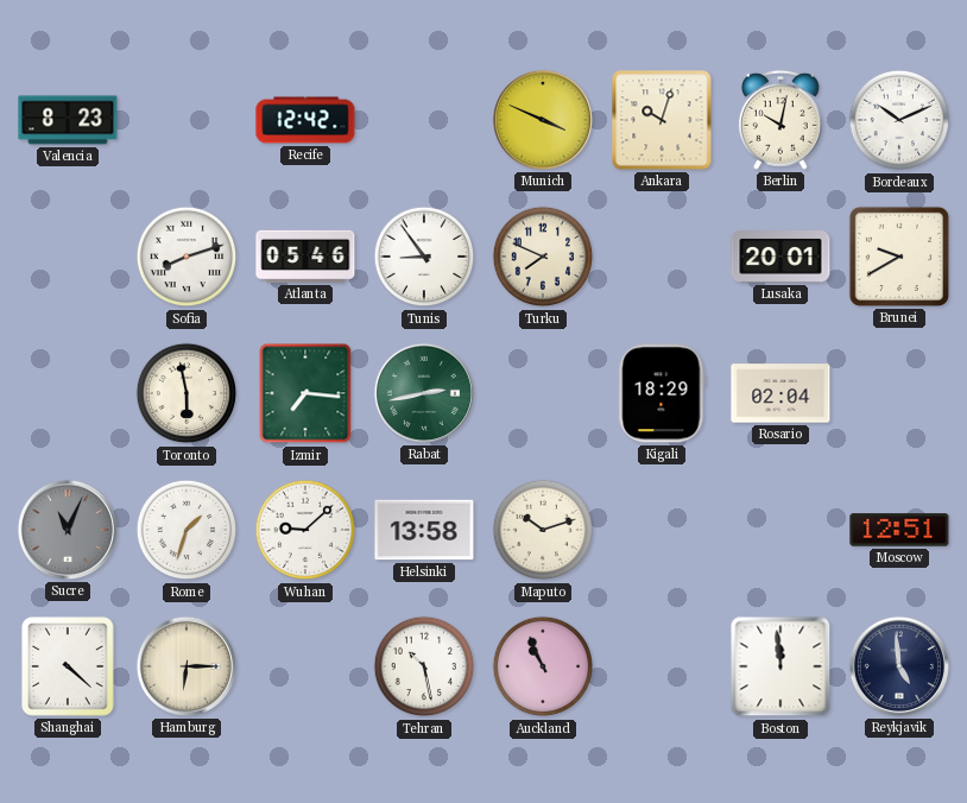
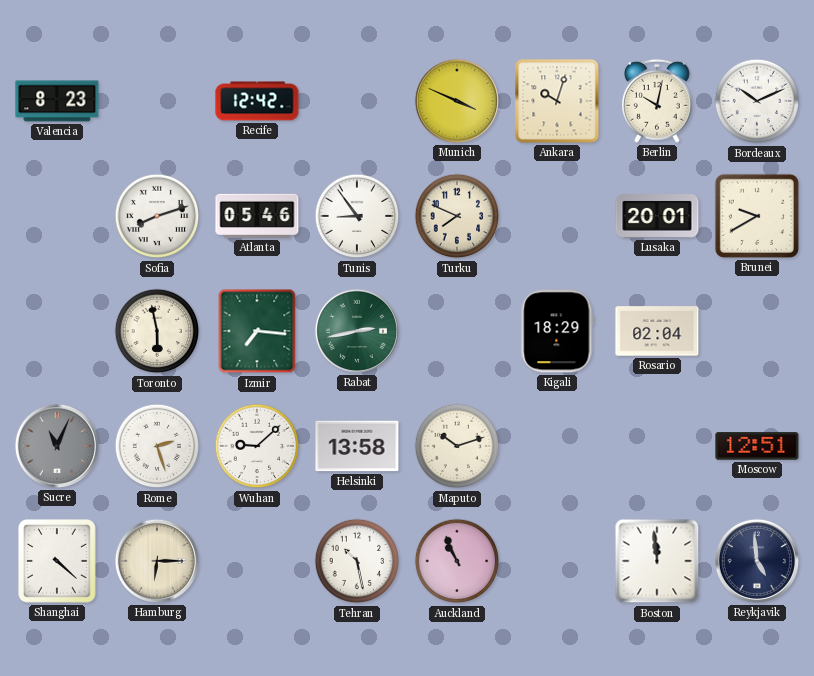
Rome: 1:33 -> 2:27 (157, 446)
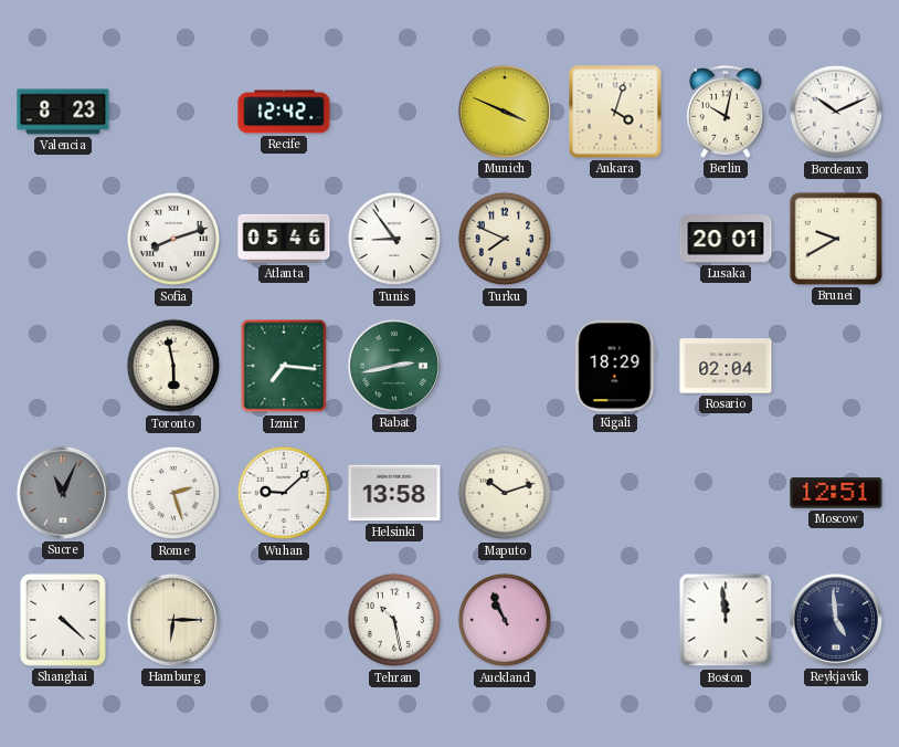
Ankara: 10:03 -> 4:03 (615, 112)
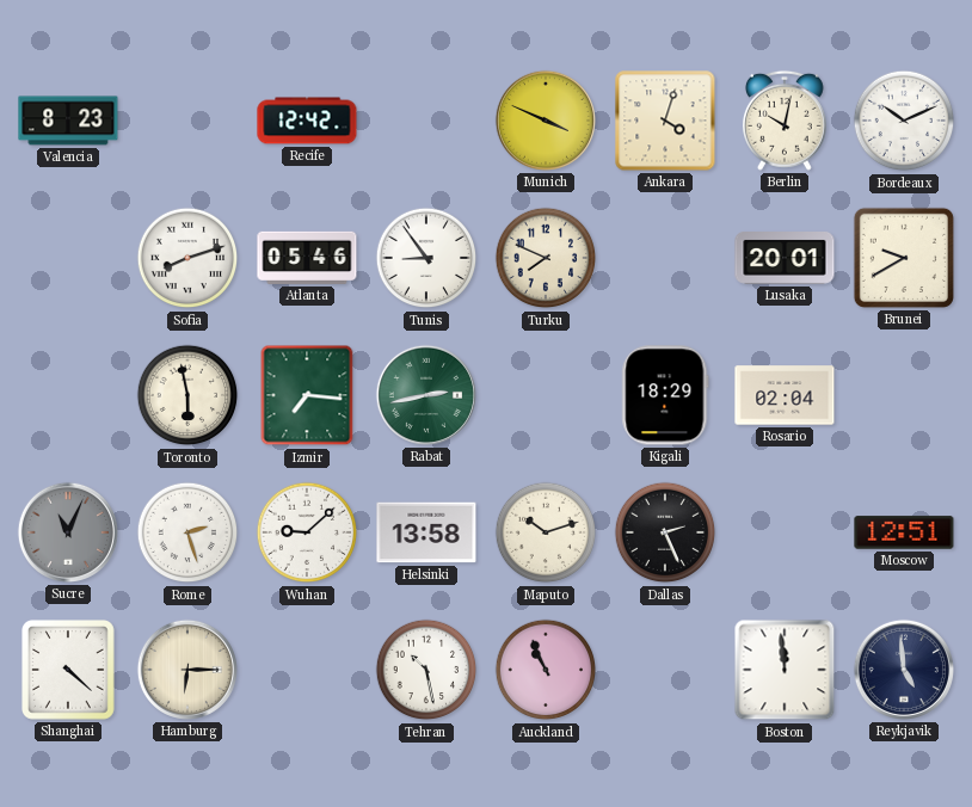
Dallas: none -> 2:26 (665, 532)
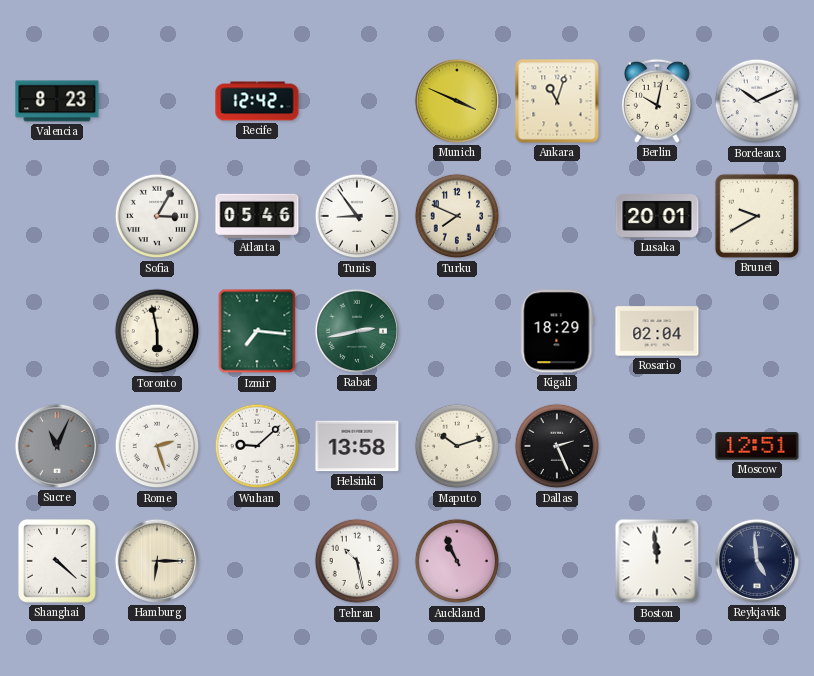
Ankara: 4:03 -> 11:03 (557, 101)
Sofia: 8:12 -> 3:05 (157, 216)
